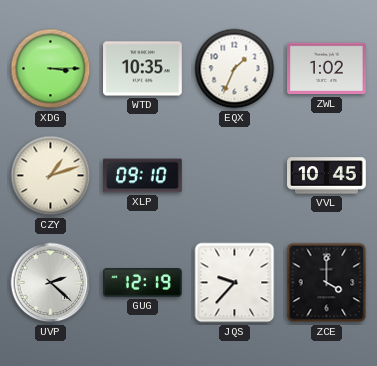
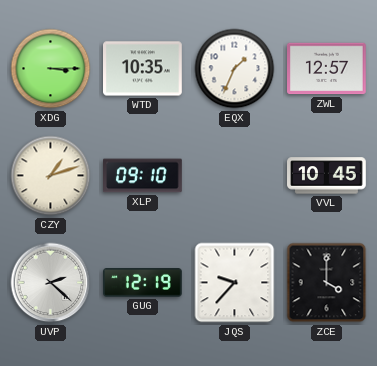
ZWL: 1:02 -> 12:57 (327, 69)
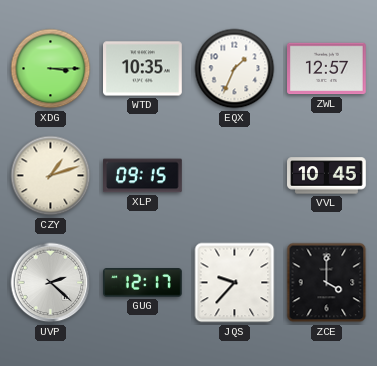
XLP: 09:10 -> 09:15 (143, 176)
GUG: 12:19 -> 12:17 (143, 283)
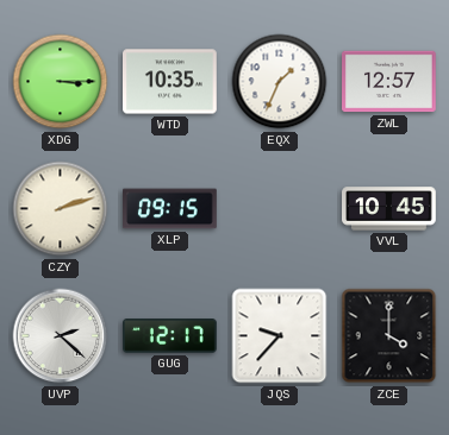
CZY: 1:12 -> 2:12 (61, 209)
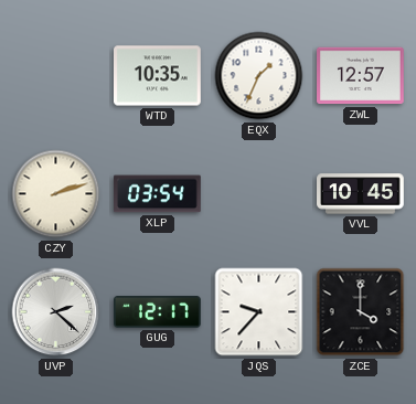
XDG: 3:15 -> none (61, 82)
XLP: 09:15 -> 03:54 (158, 194)
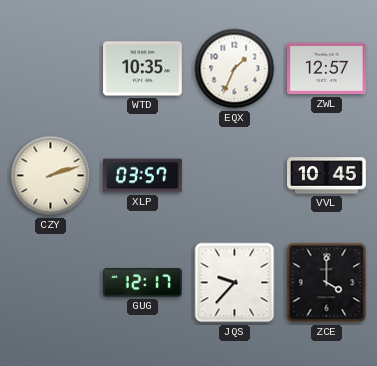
XLP: 03:54 -> 03:57 (143, 176)
UVP: 2:22 -> none (56, 312)
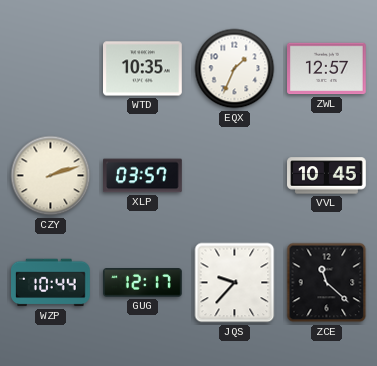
WZP: none -> 10:44 (51, 283)
ZCE: 4:00 -> 11:22 (327, 283)
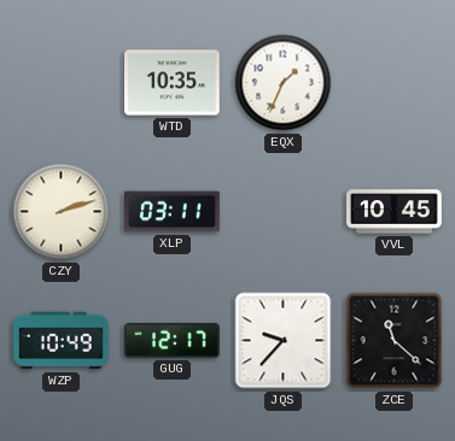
ZWL: 12:57 -> none (327, 69)
XLP: 03:57 -> 03:11 (173, 212)
WZP: 10:44 -> 10:49 (62, 341)
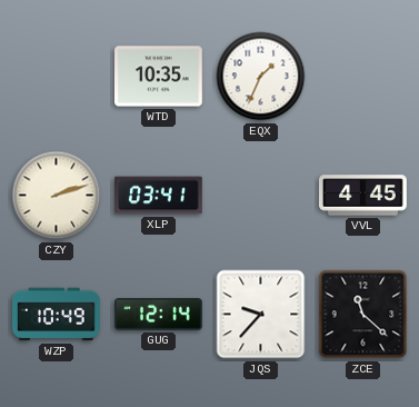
XLP: 03:11 -> 03:41 (159, 196)
VVL: 10:45 -> 4:45 (363, 196)
GUG: 12:17 -> 12:14 (159, 315)
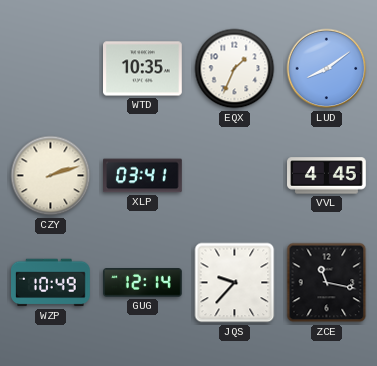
LUD: none -> 8:09 (327, 69)
ZCE: 11:22 -> 11:17 (327, 283)
